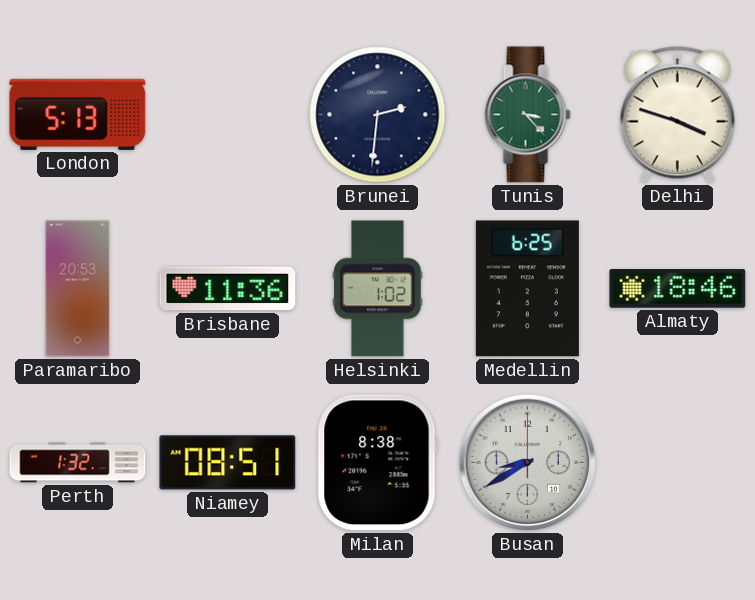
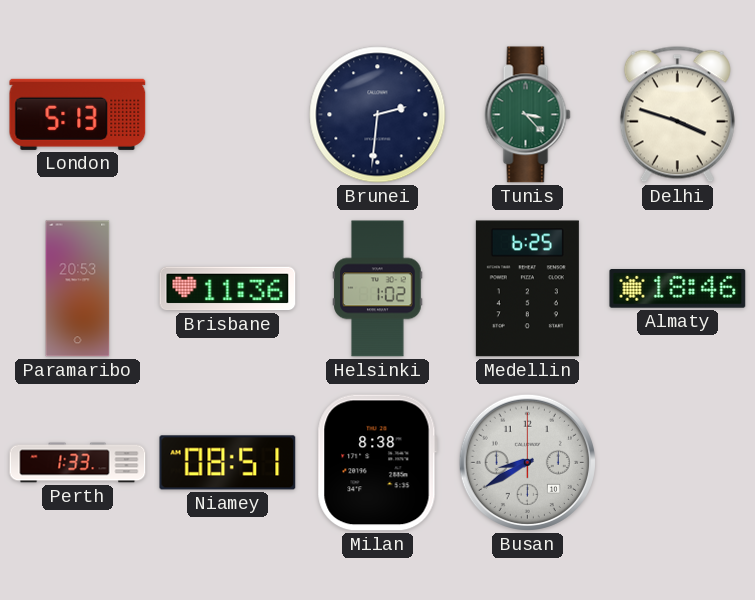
Perth: 1:32 -> 1:33 (78, 463)
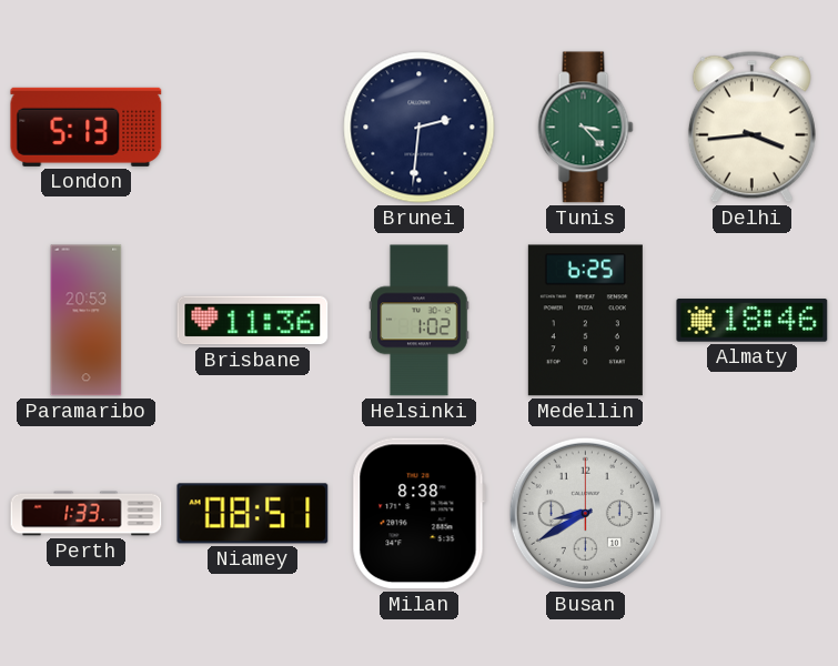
Delhi: 3:48 -> 3:44 (751, 127)
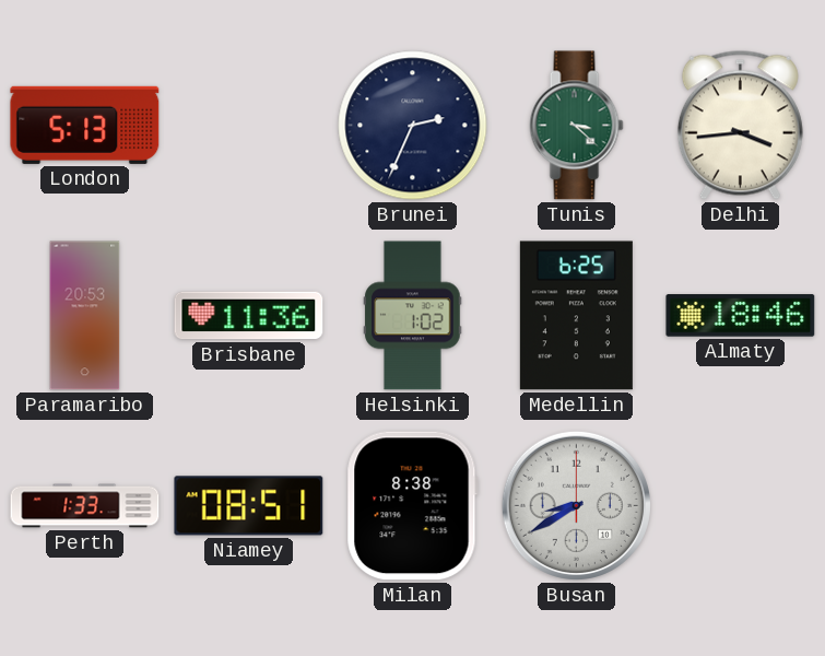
Brunei: 2:31 -> 2:34 (413, 126)
Tunis: 3:23 -> 3:22 (577, 126)
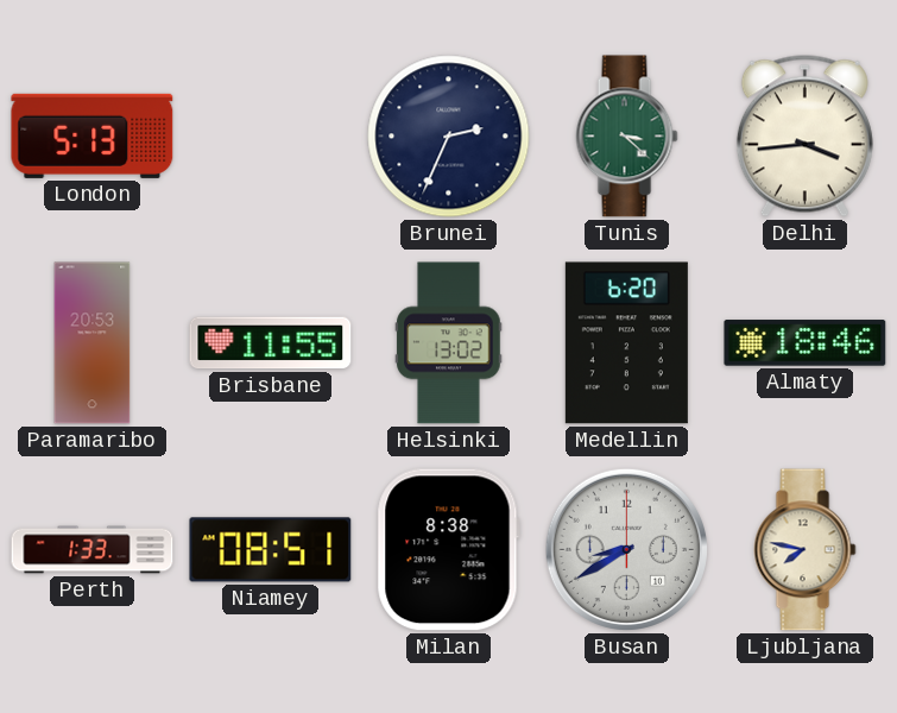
Brisbane: 11:36 -> 11:55 (271, 343)
Helsinki: 1:02 -> 13:02 (449, 343)
Medellin: 6:25 -> 6:20 (626, 343)
Ljubljana: none -> 7:47 (806, 550)
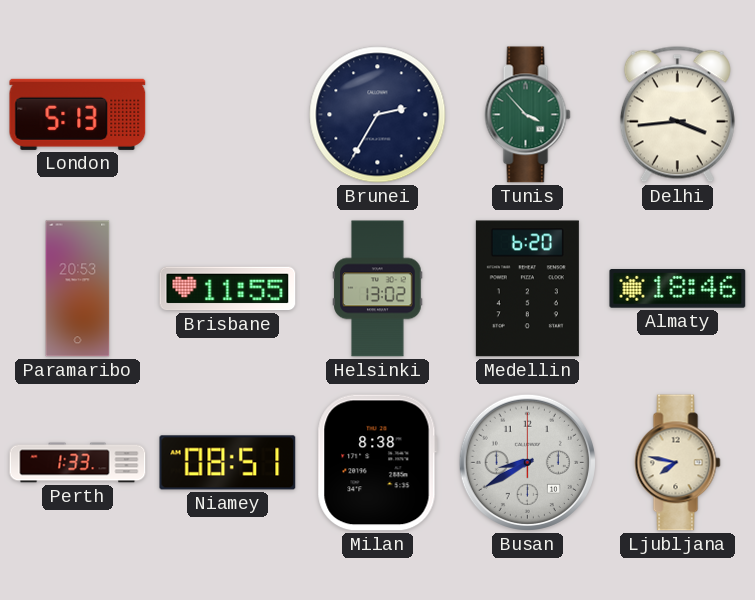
Brunei: 2:34 -> 2:35 (378, 115)
Tunis: 3:22 -> 3:53 (528, 115)
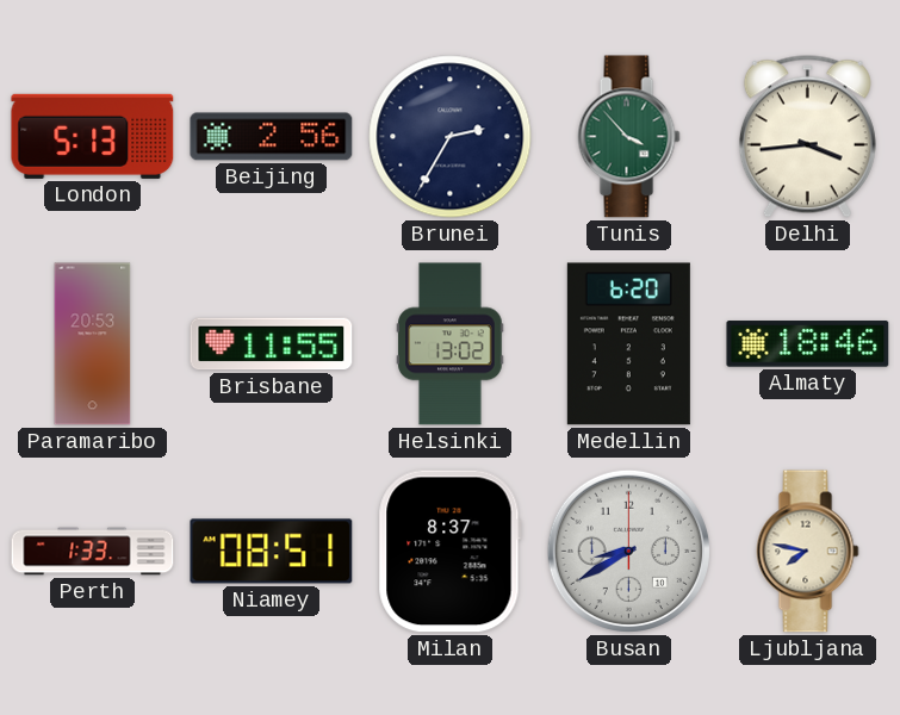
Beijing: none -> 2:56 (272, 137)
Milan: 8:38 -> 8:37 (449, 552)
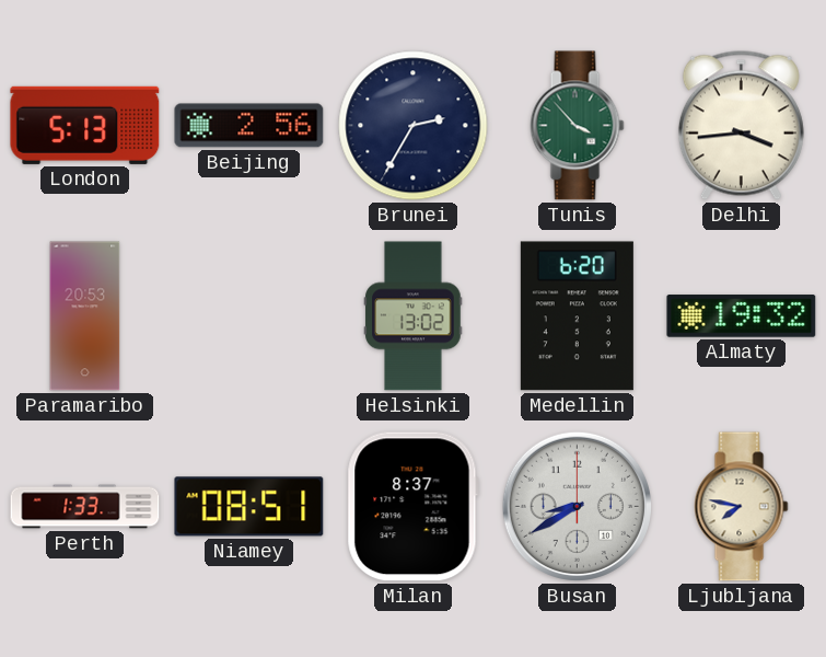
Brisbane: 11:55 -> none (272, 344)
Almaty: 18:46 -> 19:32 (742, 316)
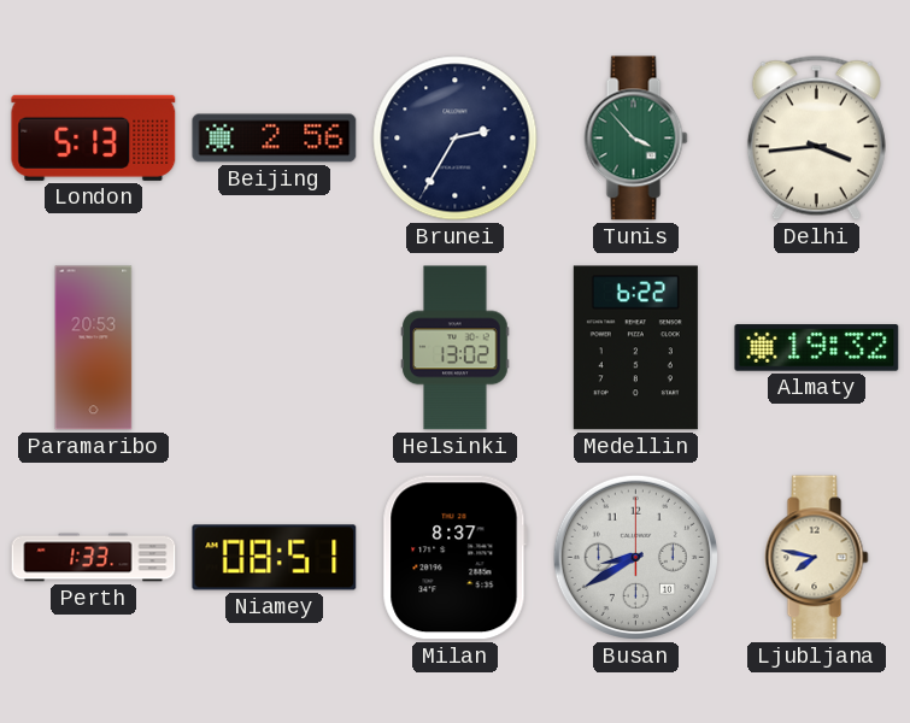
Medellin: 6:20 -> 6:22 (635, 348)
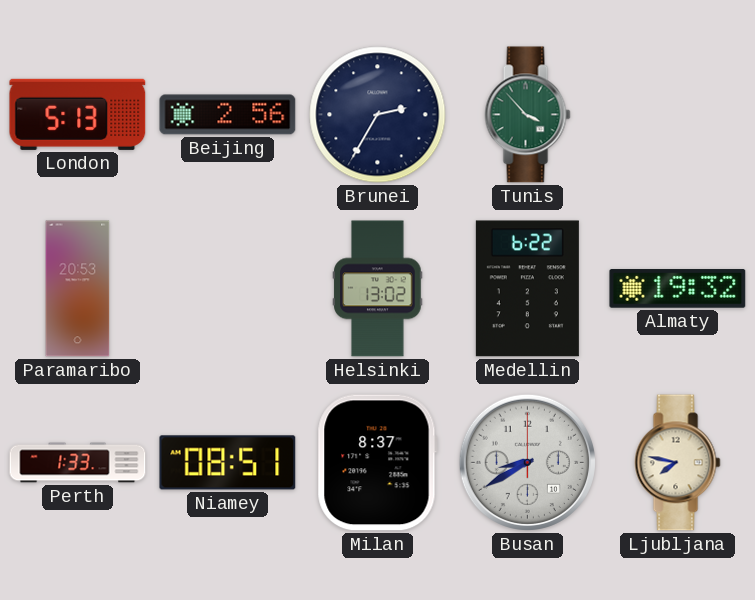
Delhi: 3:44 -> none (816, 137)
